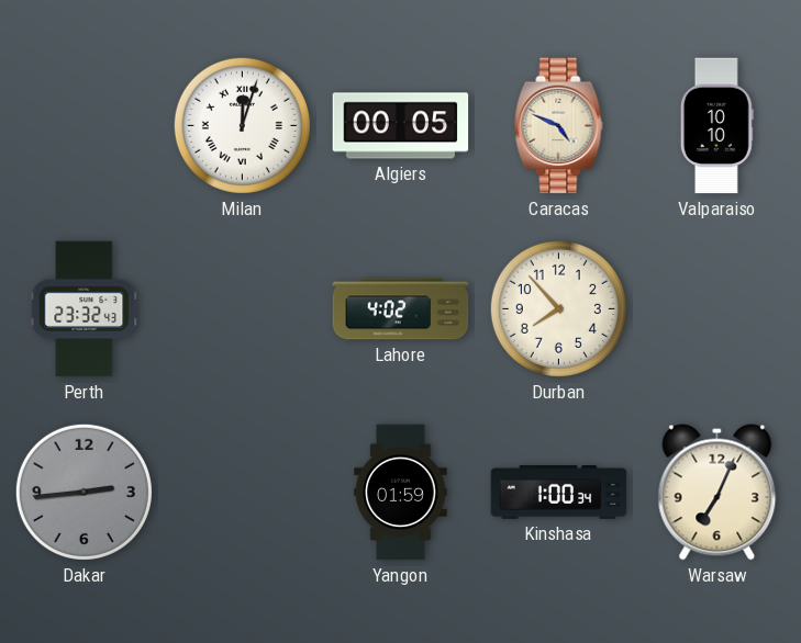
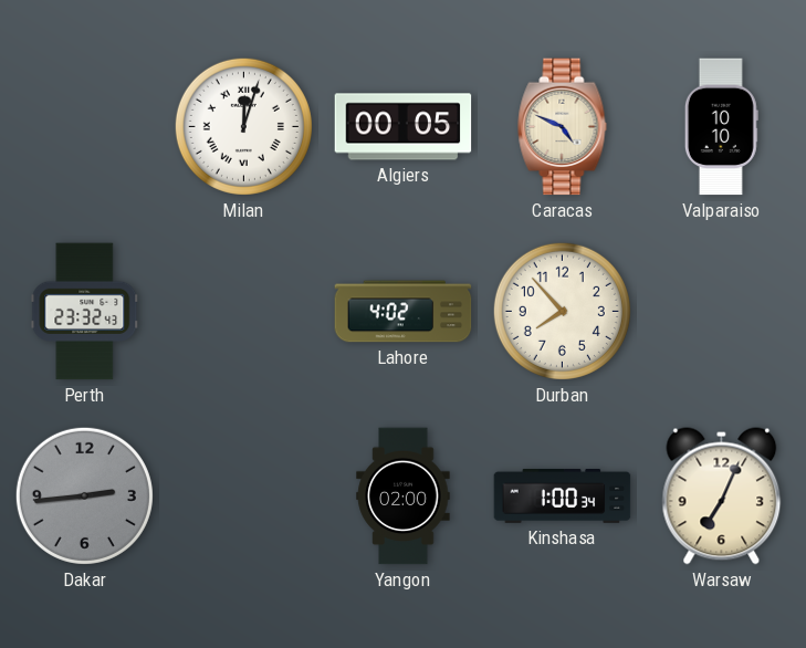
Yangon: 01:59 -> 02:00 (404, 497)
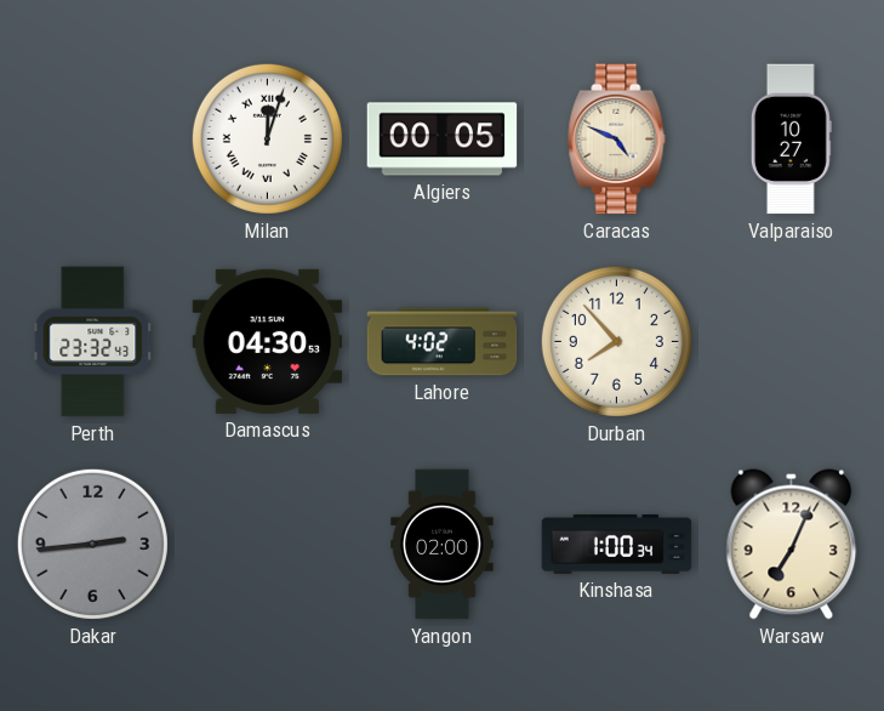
Valparaiso: 10:10 -> 10:27 (791, 140)
Damascus: none -> 04:30 (268, 341)
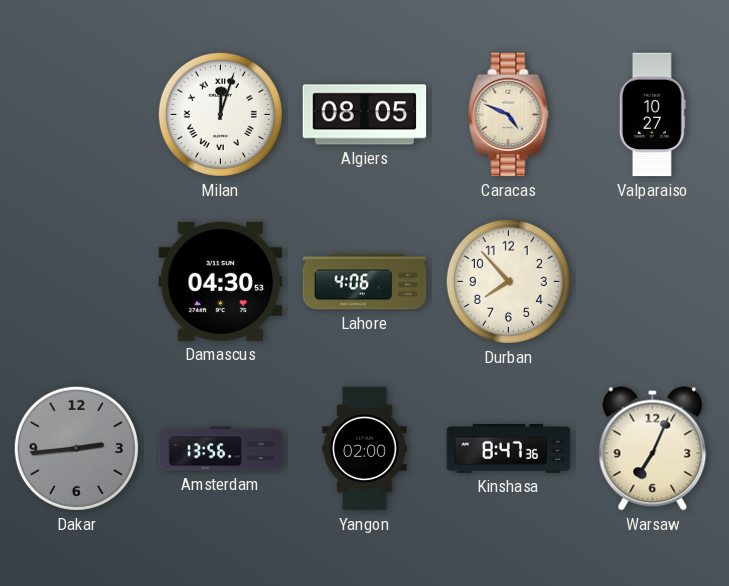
Algiers: 00:05 -> 08:05 (365, 115)
Perth: 23:32 -> none (93, 342)
Lahore: 4:02 -> 4:06 (365, 282)
Amsterdam: none -> 13:56 (221, 449)
Kinshasa: 1:00 -> 8:47 (509, 449)
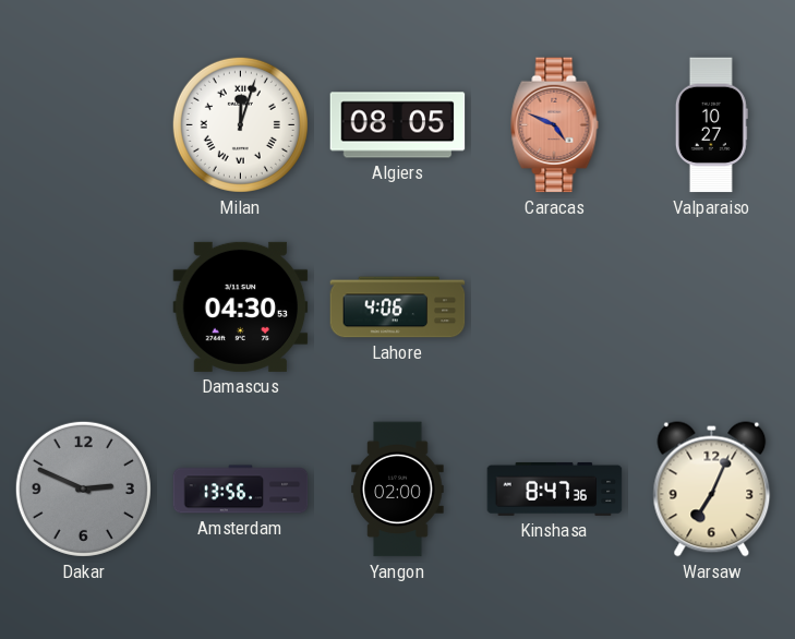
Caracas dial: cream -> salmon (555, 125)
Durban: 7:53 -> none (508, 281)
Dakar: 2:44 -> 2:49 (83, 489)
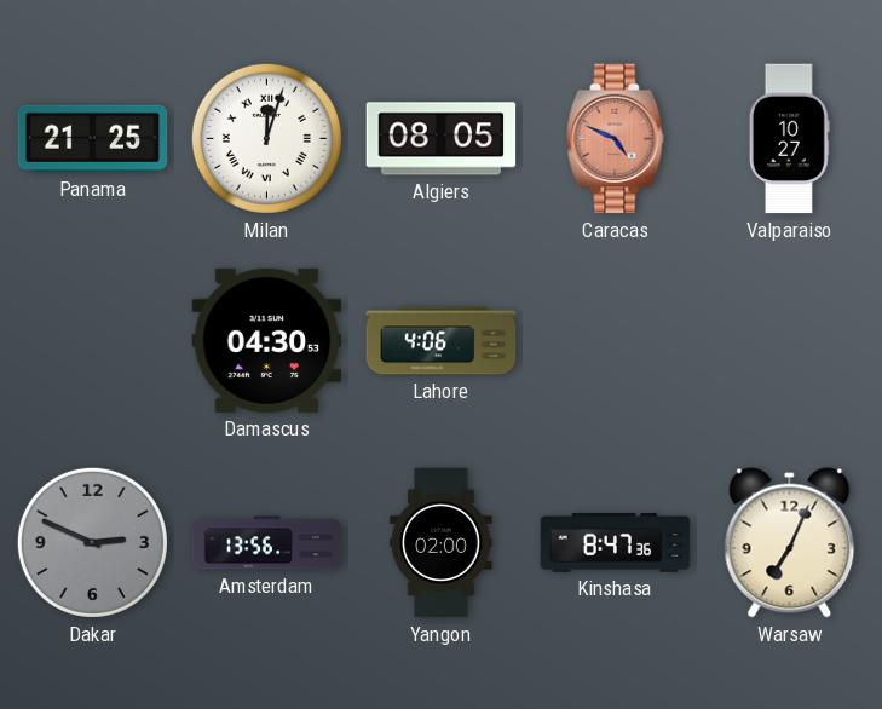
Panama: none -> 21:25 (93, 139)
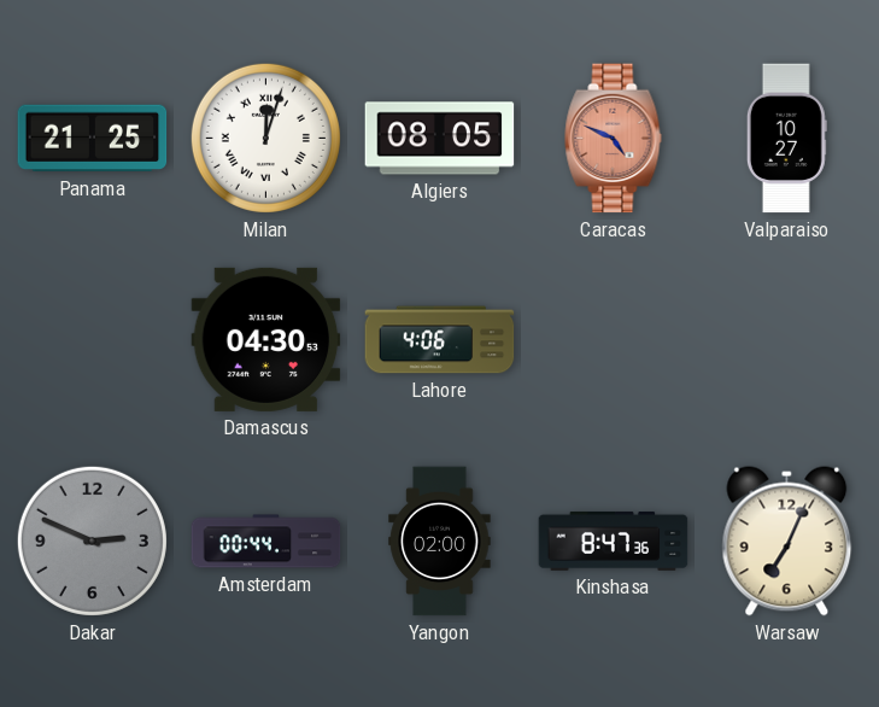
Amsterdam: 13:56 -> 00:44 (266, 542)
